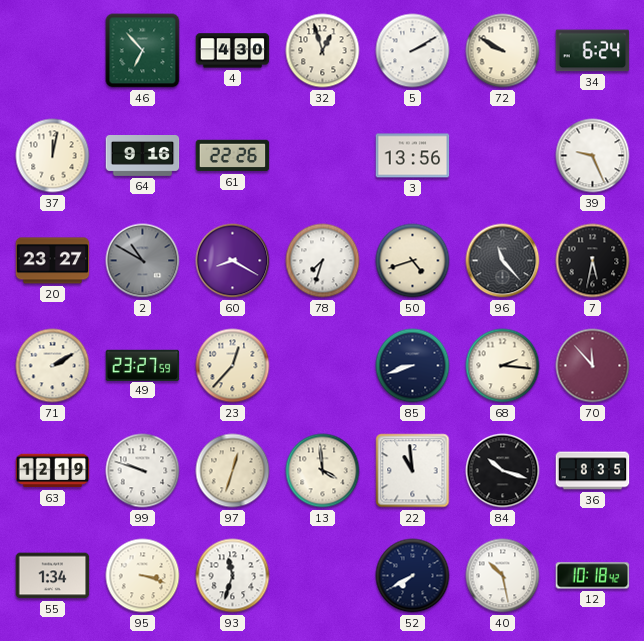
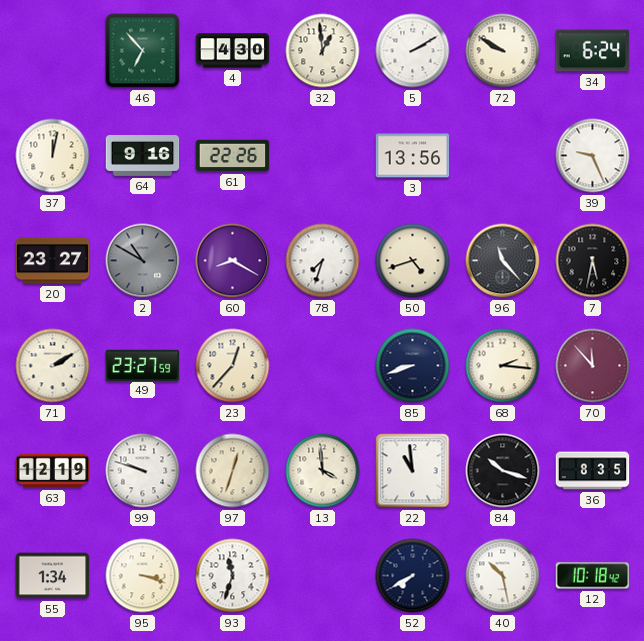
32: 12:57 -> 12:59 (323, 51)
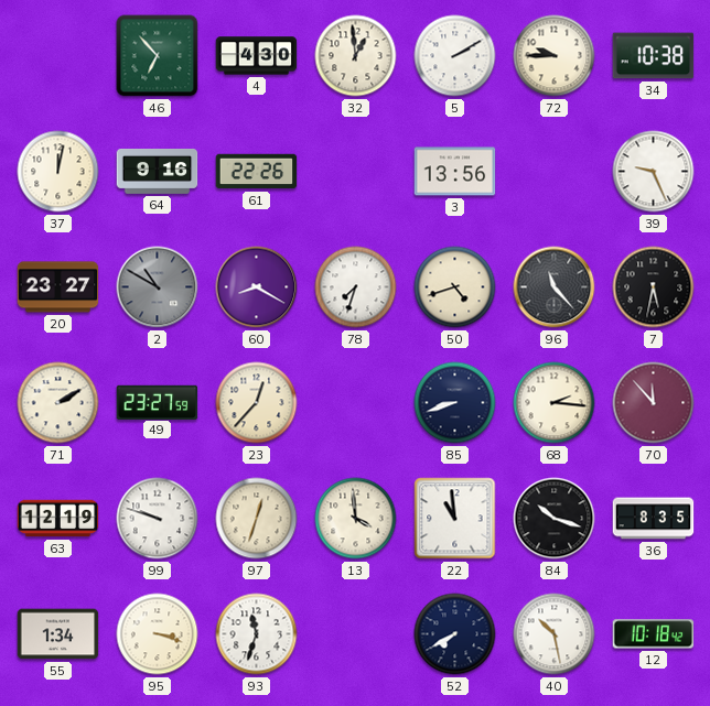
72: 9:50 -> 9:45 (555, 56)
34: 6:24 -> 10:38 (654, 56)
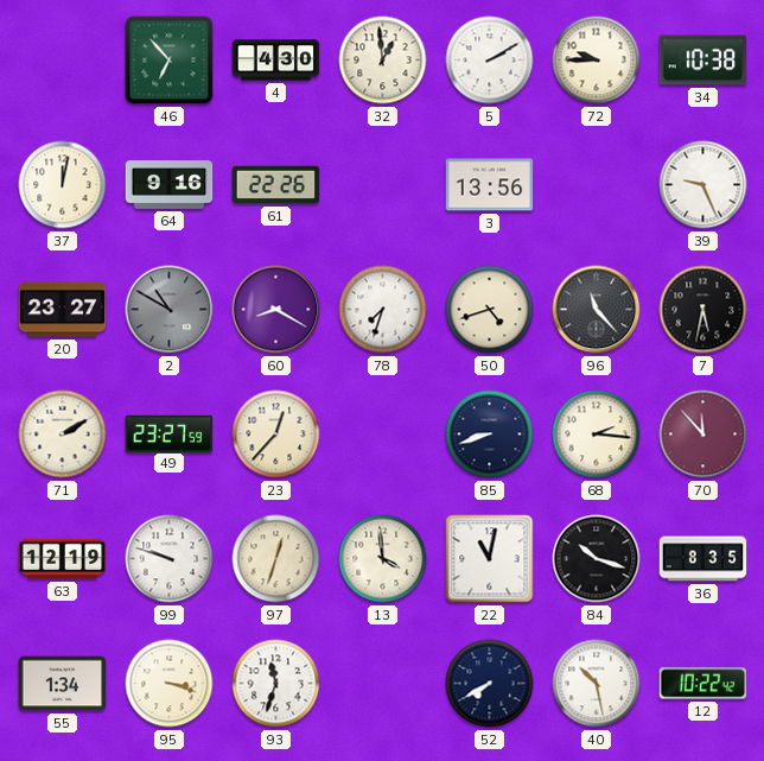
22: 10:59 -> 11:02 (490, 559)
12: 10:18 -> 10:22 (703, 684)
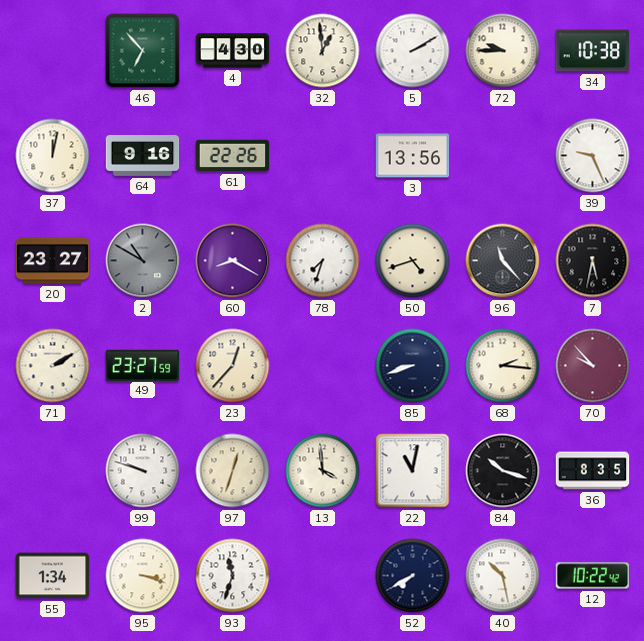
70: 11:53 -> 9:53 (593, 366)
63: 12:19 -> none (63, 559)
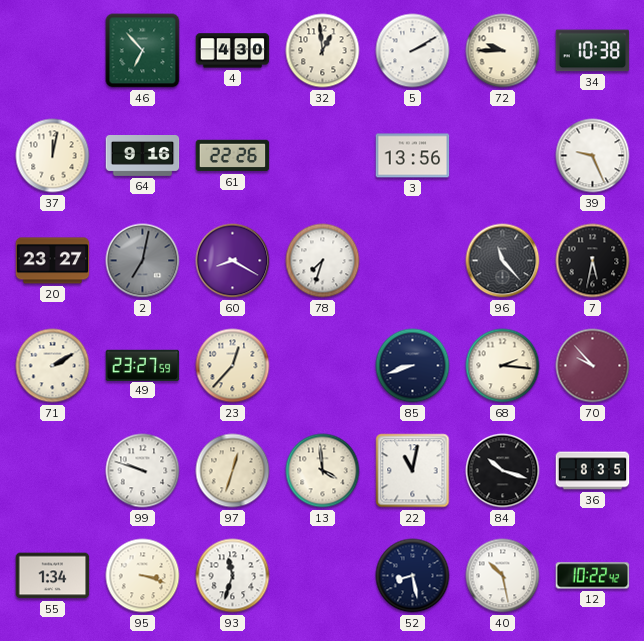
2: 10:50 -> 7:02 (143, 261)
50: 4:42 -> none (413, 261)
52: 7:40 -> 8:28 (413, 576)
